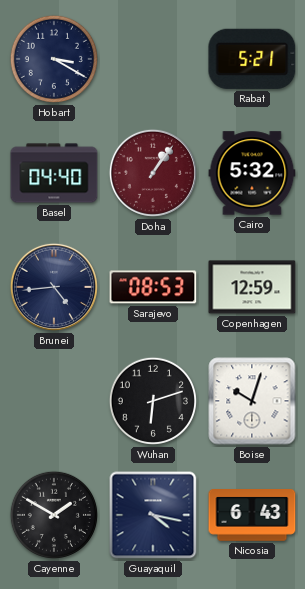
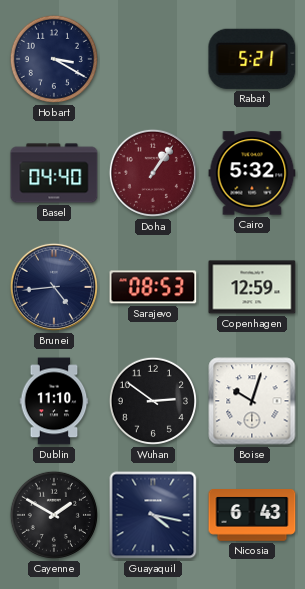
Dublin: none -> 11:10 (54, 401)
Wuhan: 6:12 -> 2:51 (153, 401)
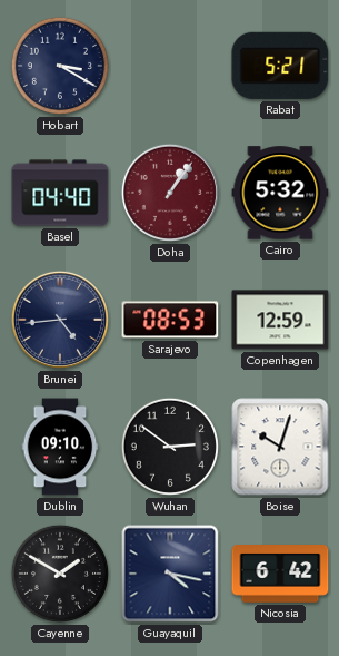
Dublin: 11:10 -> 09:10 (60, 447)
Nicosia: 6:43 -> 6:42 (280, 574)
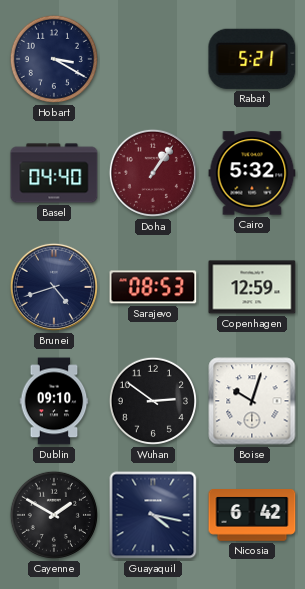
Brunei: 4:44 -> 4:42 (54, 287)
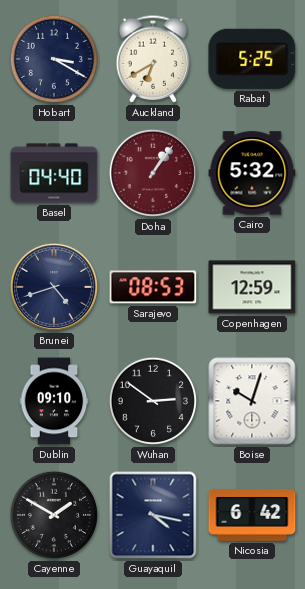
Auckland: none -> 6:40 (153, 59)
Rabat: 5:21 -> 5:25 (252, 59)
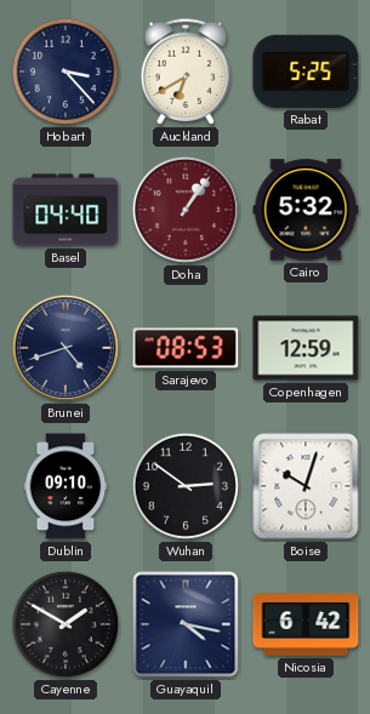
Hobart: 3:20 -> 3:23 (66, 72)
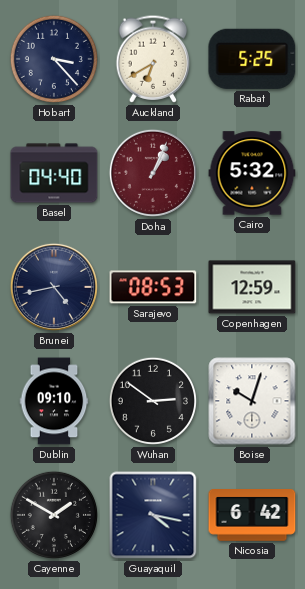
Doha: 1:06 -> 1:04 (153, 173)
Brunei: 4:42 -> 4:43 (54, 287)
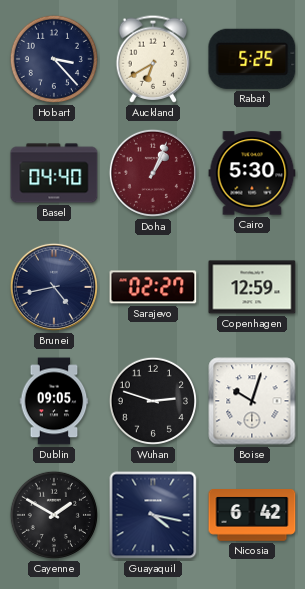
Cairo: 5:32 -> 5:30 (252, 173)
Sarajevo: 08:53 -> 02:27 (153, 287)
Dublin: 09:10 -> 09:05 (54, 401)
Wuhan: 2:51 -> 2:48 (153, 401)
